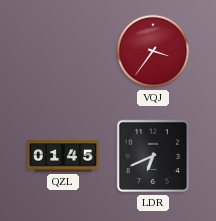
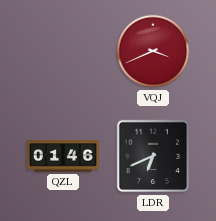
VQJ: 3:36 -> 3:41 (153, 51)
QZL: 01:45 -> 01:46 (64, 156)
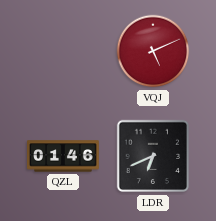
VQJ: 3:41 -> 5:11 (153, 51)
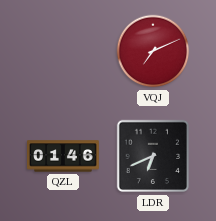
VQJ: 5:11 -> 7:11 (153, 51)
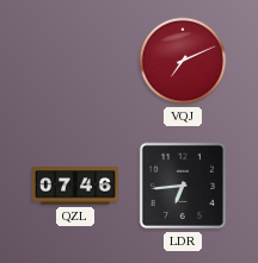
QZL: 01:46 -> 07:46 (76, 186)
LDR: 6:41 -> 6:44 (183, 186)
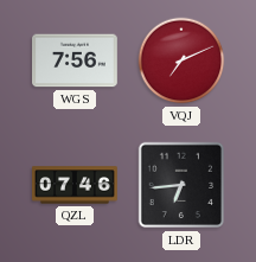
WGS: none -> 7:56 (76, 60)
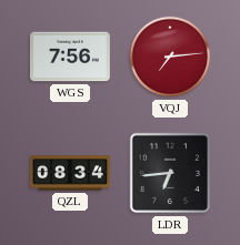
VQJ: 7:11 -> 7:14 (170, 57)
QZL: 07:46 -> 08:34 (71, 173)
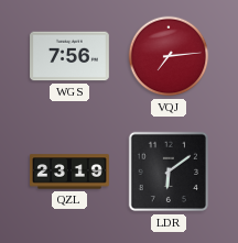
QZL: 08:34 -> 23:19 (71, 172)
LDR: 6:44 -> 6:09 (169, 172)
